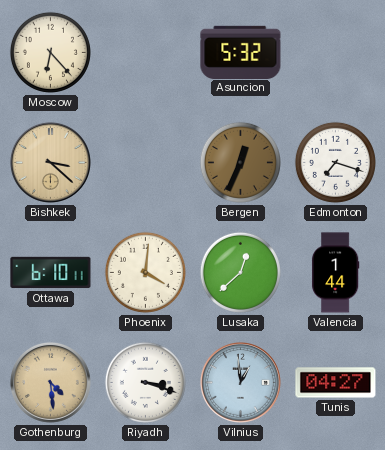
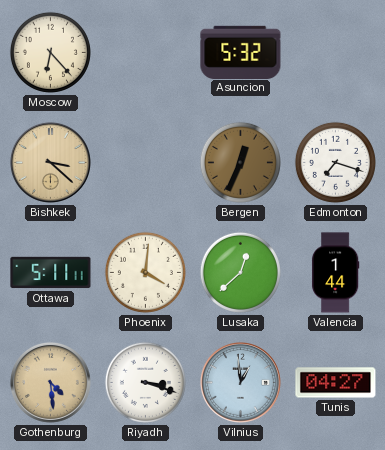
Ottawa: 6:10 -> 5:11 (51, 273)
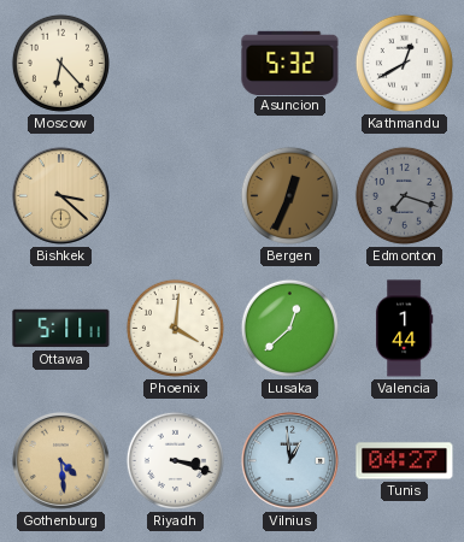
Kathmandu: none -> 12:40 (404, 63)
Edmonton dial: white -> grey (404, 195)
